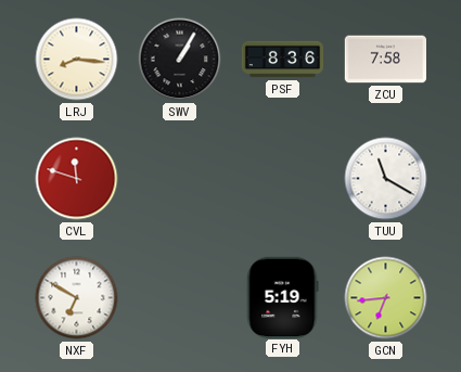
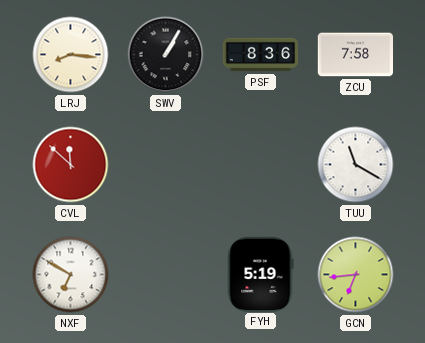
CVL: 11:48 -> 11:52 (71, 165)
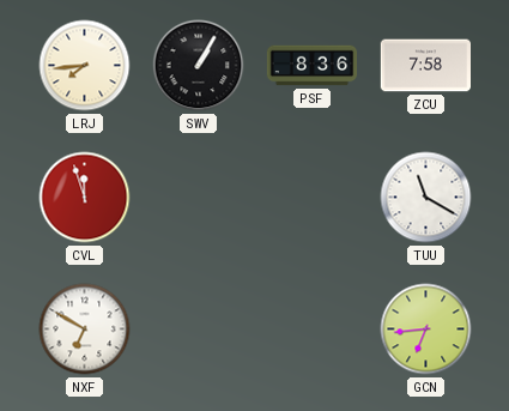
LRJ: 8:16 -> 7:44 (85, 66)
CVL: 11:52 -> 11:57 (85, 198)
FYH: 5:19 -> none (260, 274)
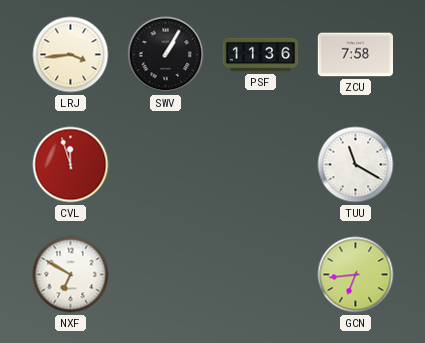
LRJ: 7:44 -> 3:44 (71, 55)
PSF: 8:36 -> 11:36 (261, 55)
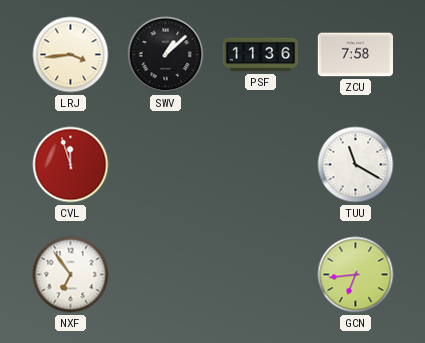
SWV: 1:05 -> 1:08 (166, 55)
NXF: 6:50 -> 6:54 (71, 275)
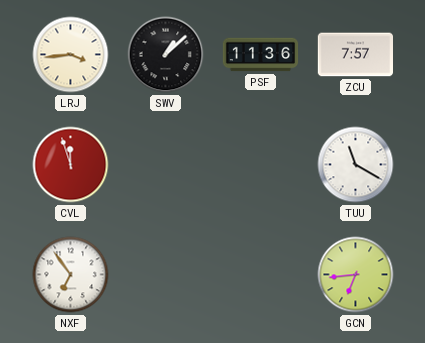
ZCU: 7:58 -> 7:57 (355, 55)
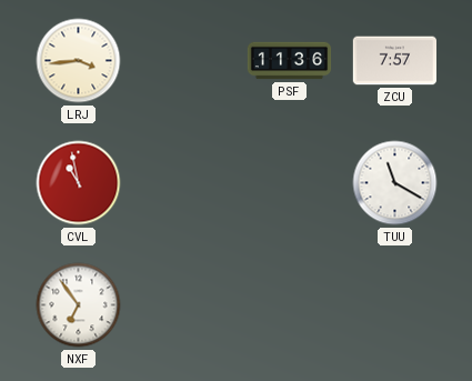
SWV: 1:08 -> none (166, 55)
CVL: 11:57 -> 10:58 (79, 183)
GCN: 6:44 -> none (356, 275)
